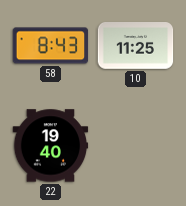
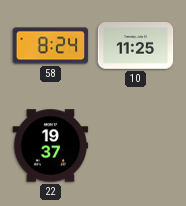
58: 8:43 -> 8:24 (51, 46)
22: 19:40 -> 19:37 (51, 146)
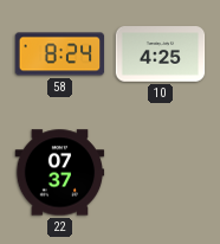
10: 11:25 -> 4:25 (161, 54)
22: 19:37 -> 07:37 (60, 173)
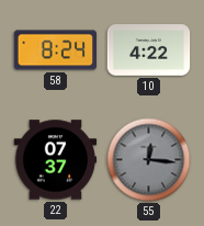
10: 4:25 -> 4:22 (149, 50)
55: none -> 12:16 (149, 160)
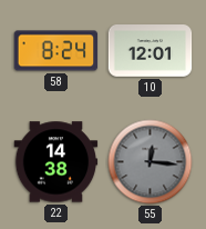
10: 4:22 -> 12:01 (151, 51)
22: 07:37 -> 14:38 (56, 162)
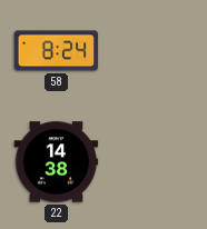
10: 12:01 -> none (151, 51)
55: 12:16 -> none (151, 162)
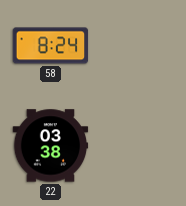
22: 14:38 -> 03:38 (51, 146)
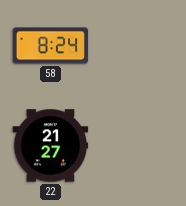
22: 03:38 -> 21:27 (51, 146)
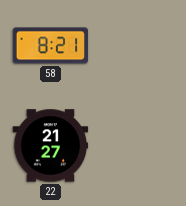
58: 8:24 -> 8:21 (51, 46)
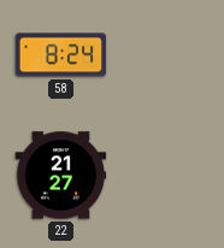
58: 8:21 -> 8:24 (61, 55)
